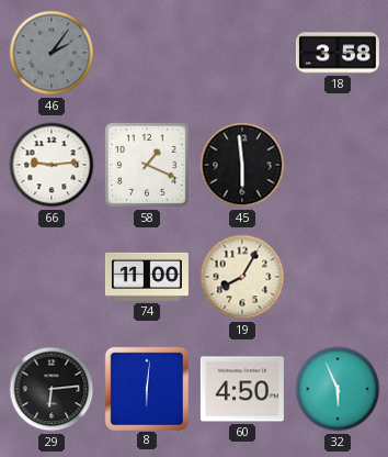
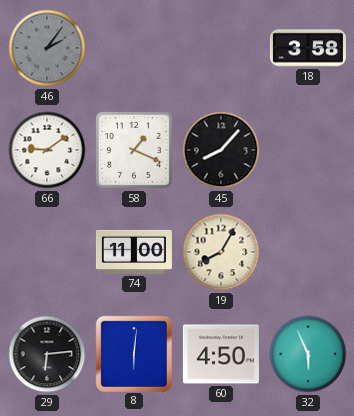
66: 9:14 -> 9:09 (47, 150)
45: 5:59 -> 8:07 (221, 150)
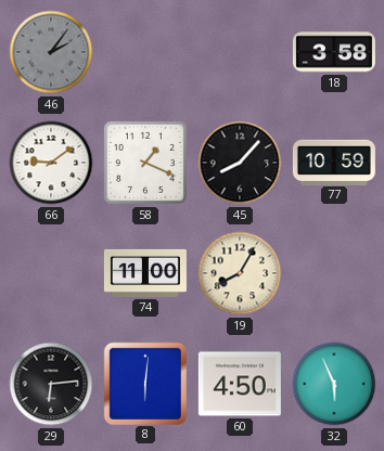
77: none -> 10:59 (334, 162)
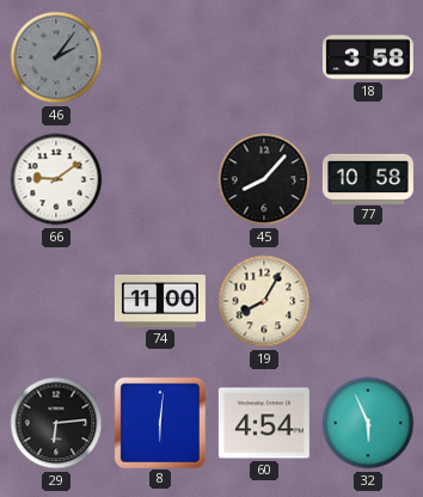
58: 1:19 -> none (145, 163)
77: 10:59 -> 10:58 (368, 178)
60: 4:50 -> 4:54 (264, 423)
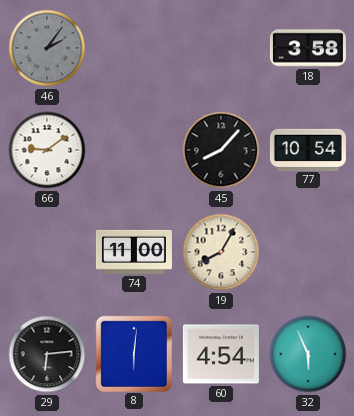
77: 10:58 -> 10:54 (308, 149)
